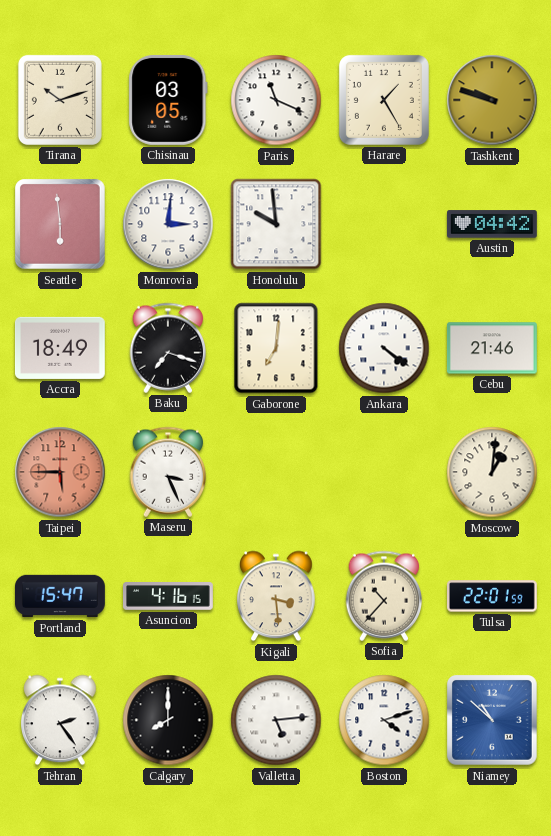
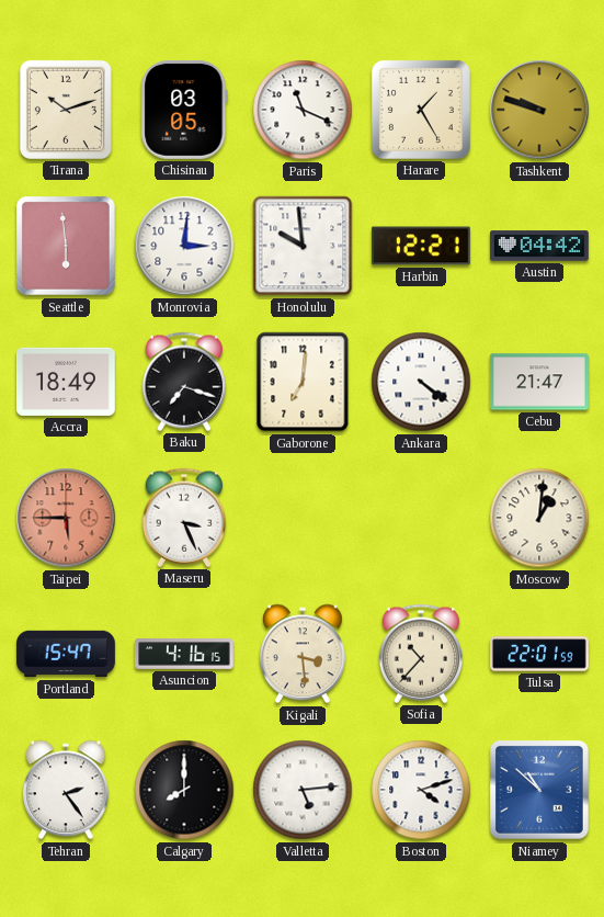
Harbin: none -> 12:21 (421, 246)
Cebu: 21:46 -> 21:47 (539, 382)
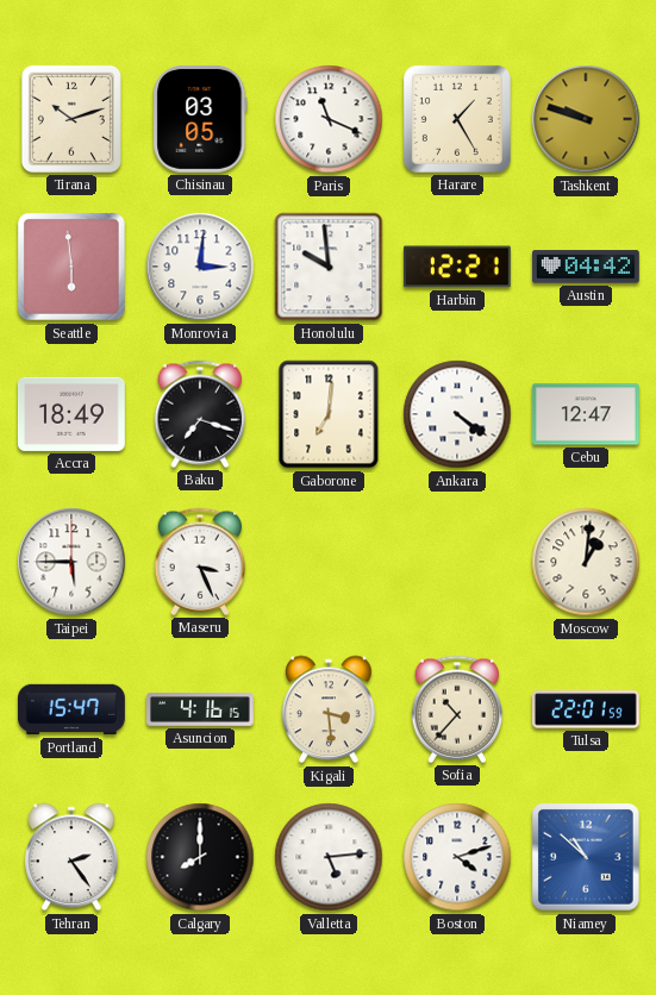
Cebu: 21:47 -> 12:47 (586, 414)
Taipei dial: salmon -> white (71, 562)
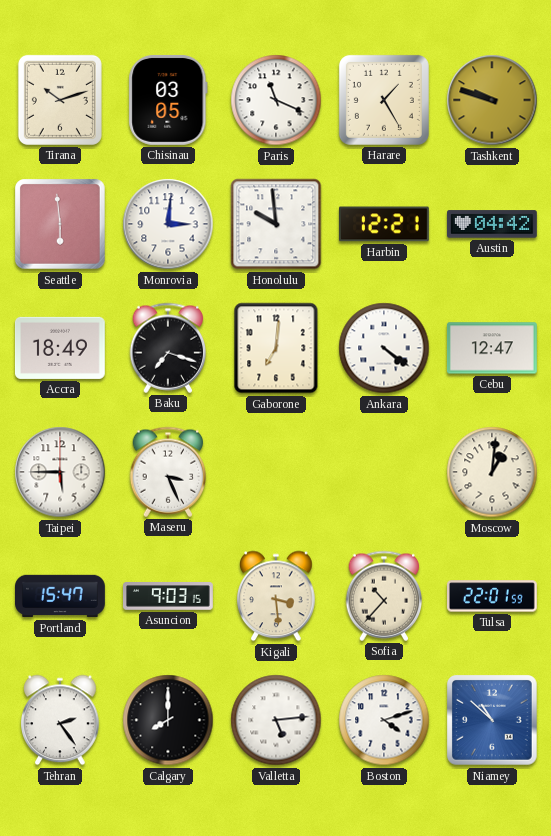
Asuncion: 4:16 -> 9:03 (169, 596)
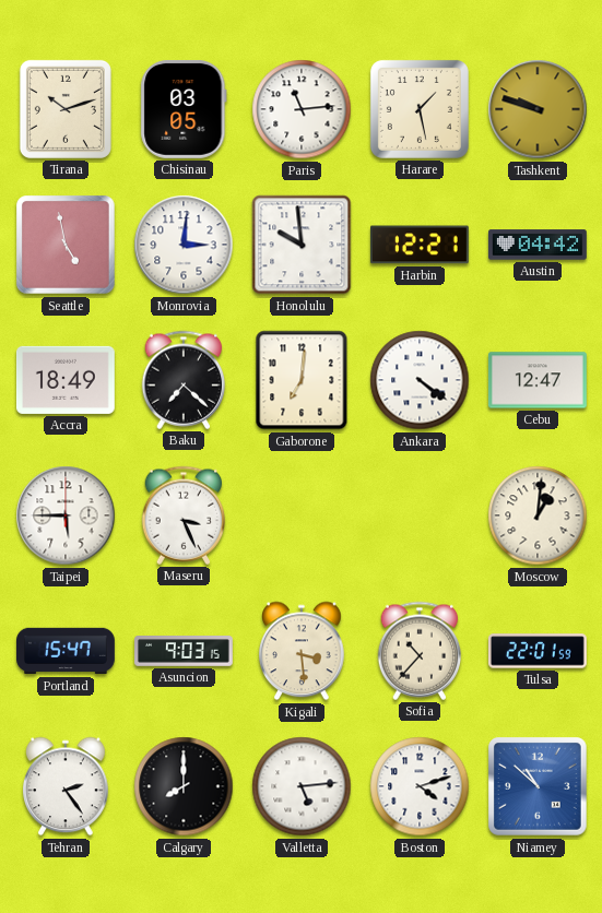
Paris: 11:19 -> 11:14 (302, 109)
Harare: 1:25 -> 1:28 (420, 109)
Seattle: 5:59 -> 4:58 (67, 246)
Baku: 7:18 -> 7:22 (184, 380)
